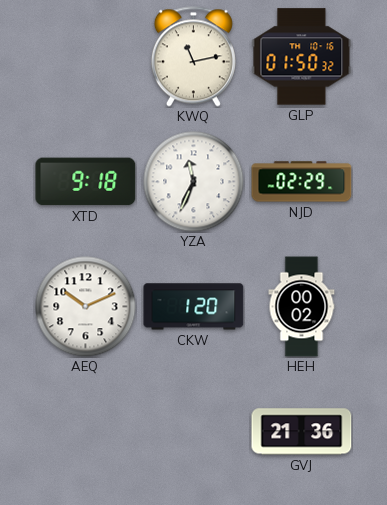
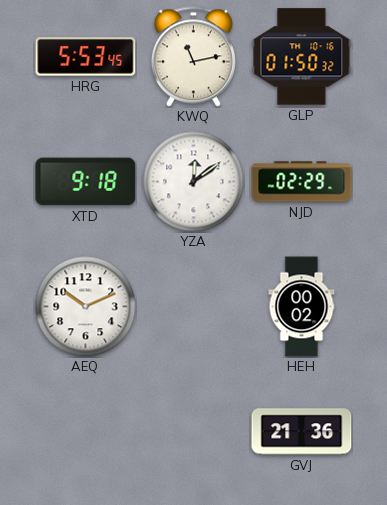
HRG: none -> 5:53 (86, 57)
YZA: 11:34 -> 12:09 (194, 182)
CKW: 1:20 -> none (194, 307)
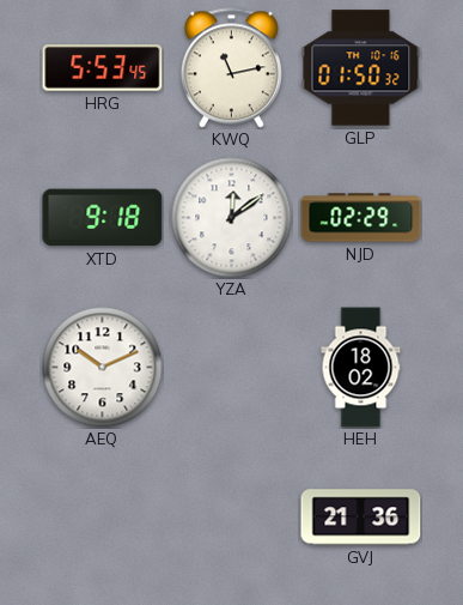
HEH: 00:02 -> 18:02 (361, 368)
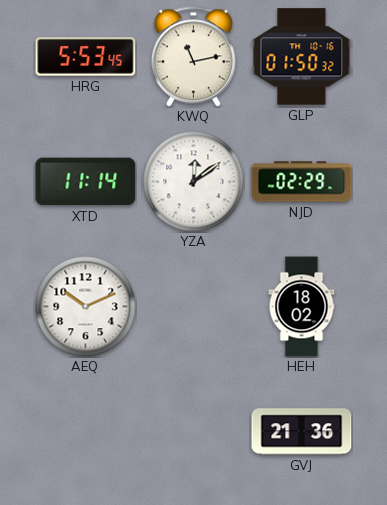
XTD: 9:18 -> 11:14 (86, 182)
